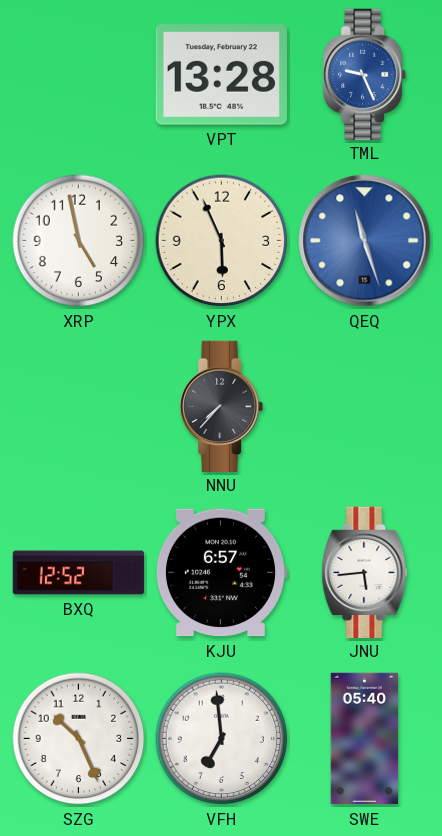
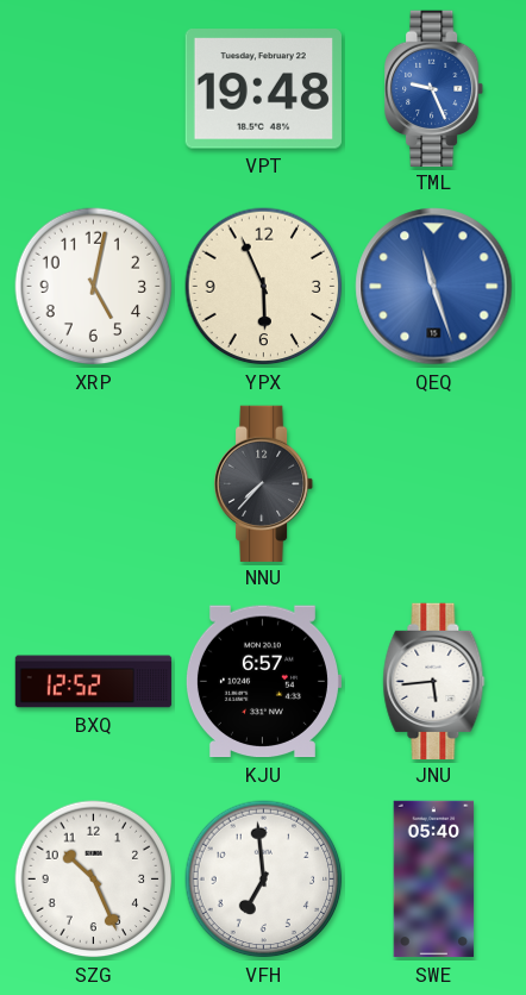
VPT: 13:28 -> 19:48 (263, 89)
XRP: 4:58 -> 5:02 (94, 287)
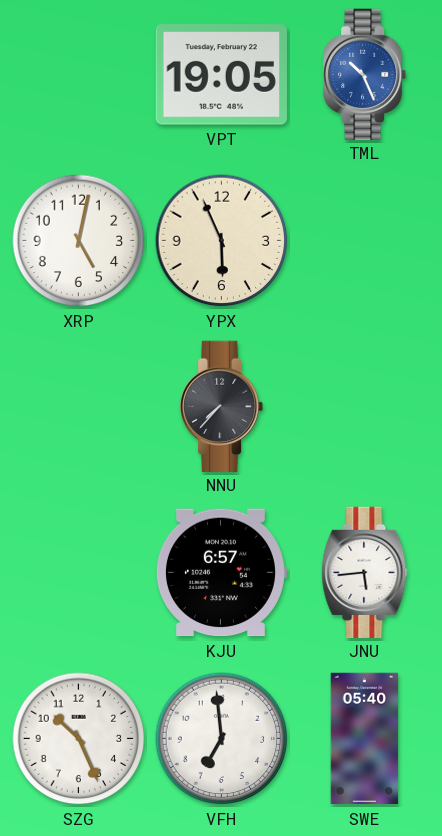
VPT: 19:48 -> 19:05 (221, 75)
TML: 9:26 -> 10:26 (366, 74)
QEQ: 11:27 -> none (434, 287)
BXQ: 12:52 -> none (94, 682)
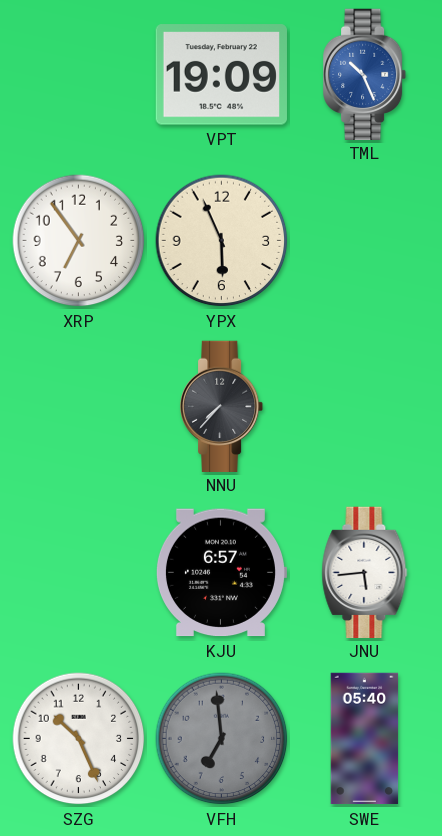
VPT: 19:05 -> 19:09 (221, 75)
XRP: 5:02 -> 6:54 (79, 241)
VFH dial: white -> grey (222, 739)
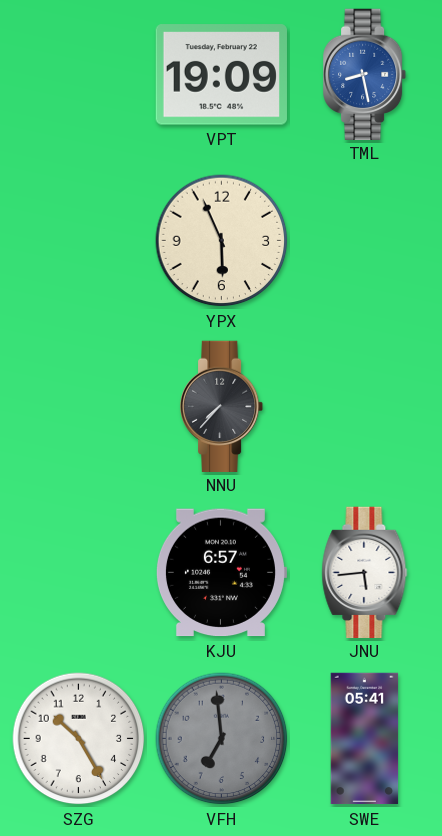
TML: 10:26 -> 8:28 (366, 74)
XRP: 6:54 -> none (79, 241)
SZG: 10:26 -> 10:25 (79, 739)
SWE: 05:40 -> 05:41 (365, 739)
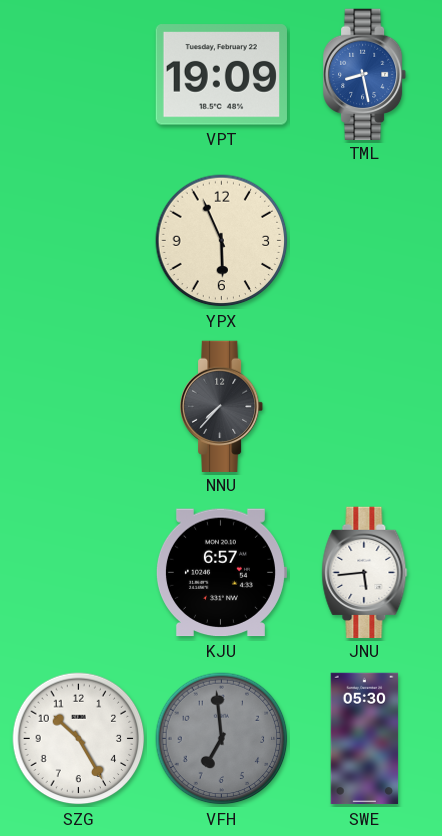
SWE: 05:41 -> 05:30 (365, 739)
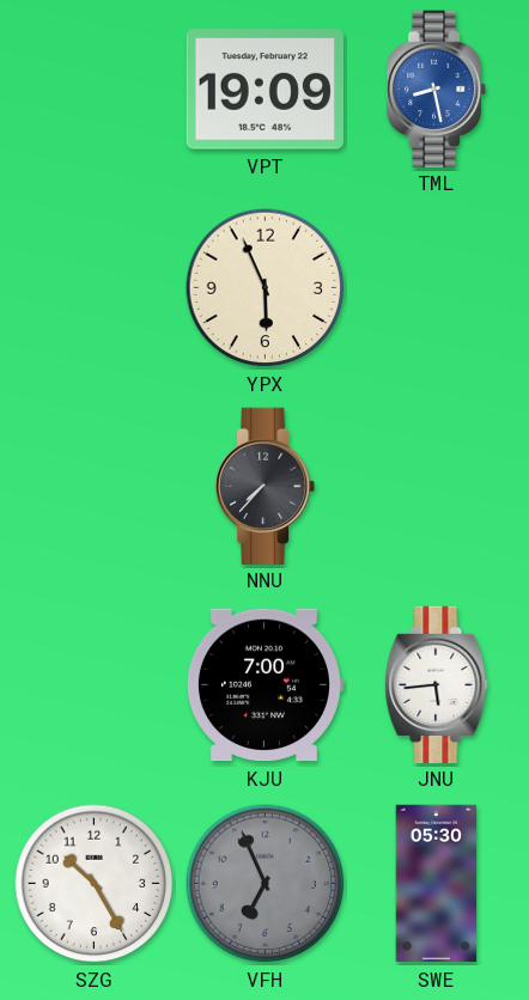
KJU: 6:57 -> 7:00 (264, 685)
VFH: 6:59 -> 6:56 (266, 884)
